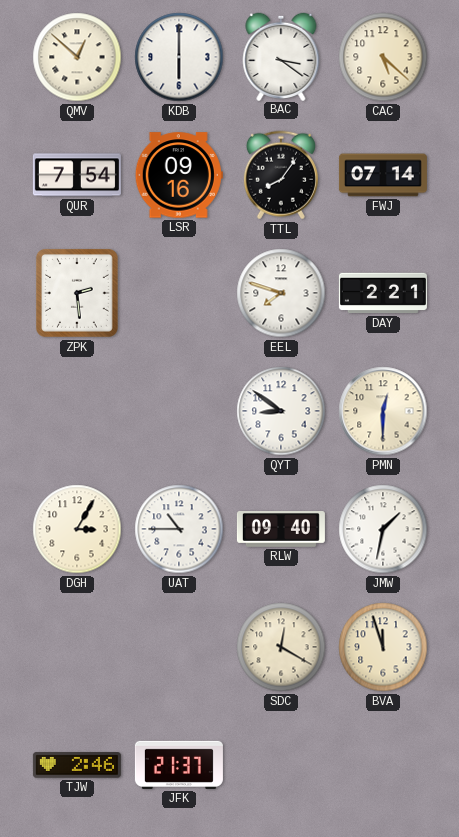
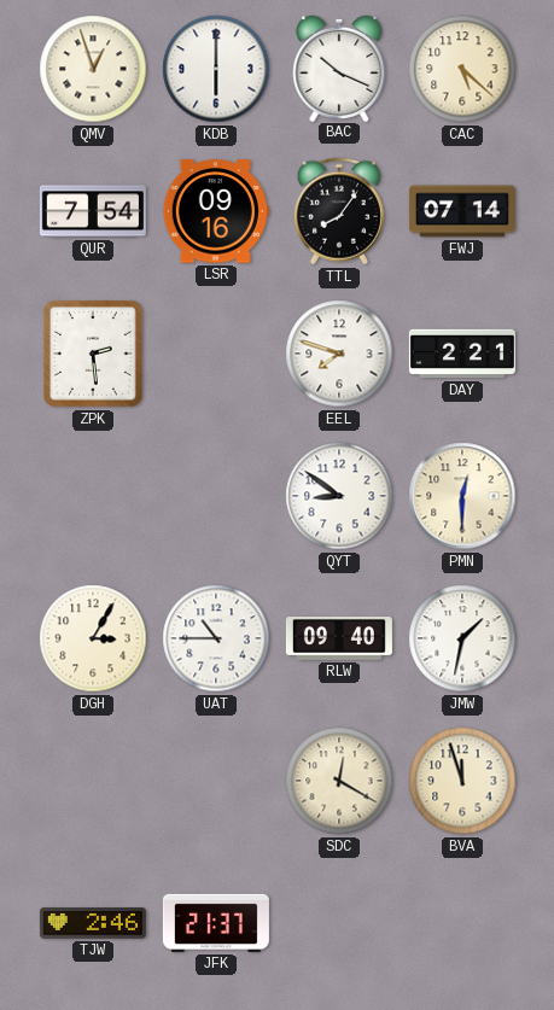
QMV: 12:52 -> 12:57 (93, 69)
BAC: 3:21 -> 10:19 (339, 68)
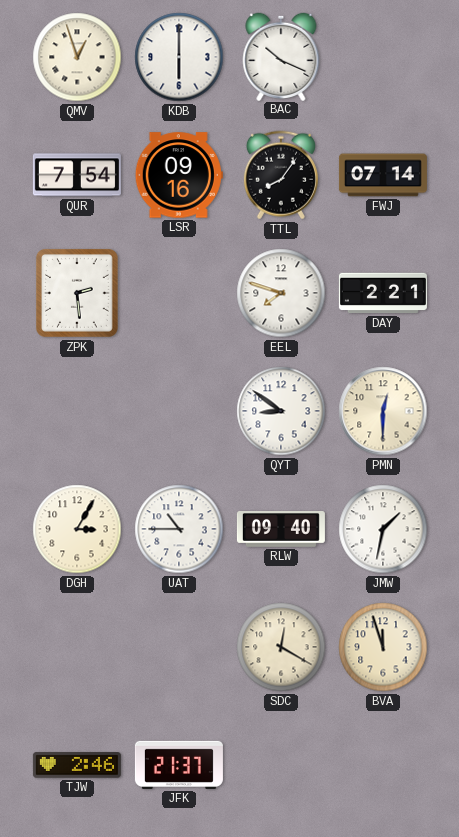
CAC: 5:22 -> none (462, 69)
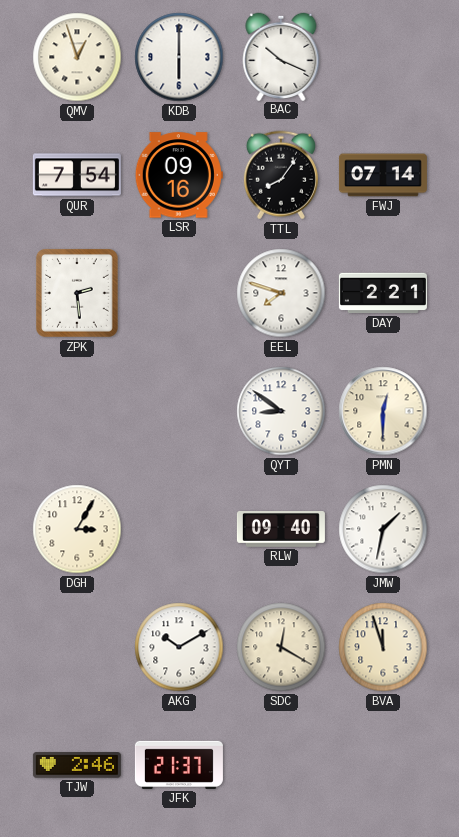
UAT: 10:45 -> none (179, 529)
AKG: none -> 10:10 (179, 647)
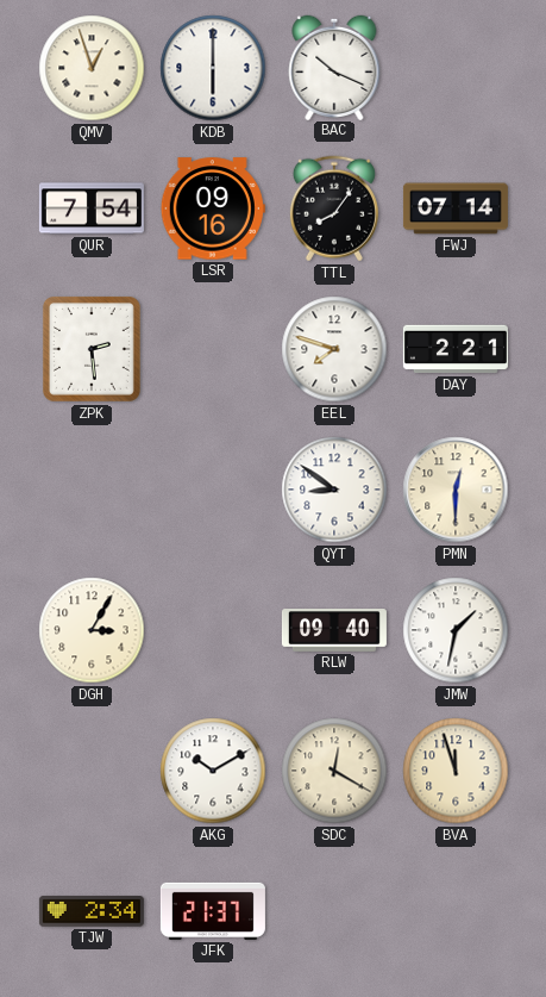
TJW: 2:46 -> 2:34 (92, 911)
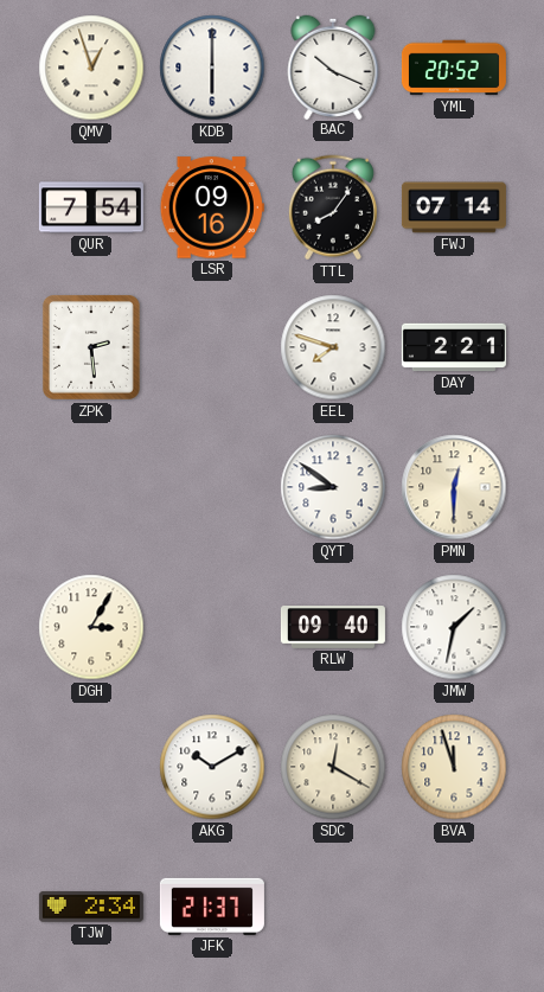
YML: none -> 20:52 (454, 68)
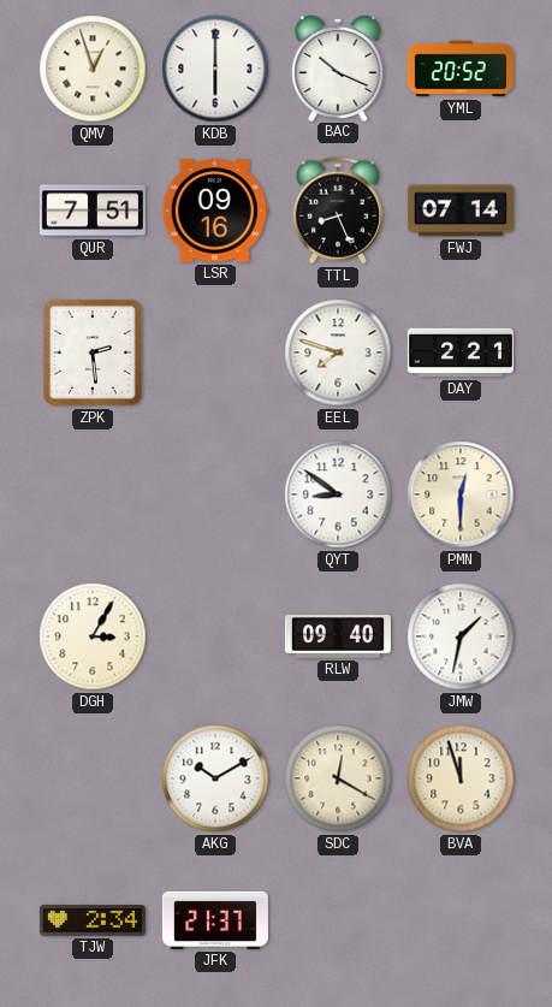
QUR: 7:54 -> 7:51 (93, 211)
TTL: 8:06 -> 8:26 (338, 211)
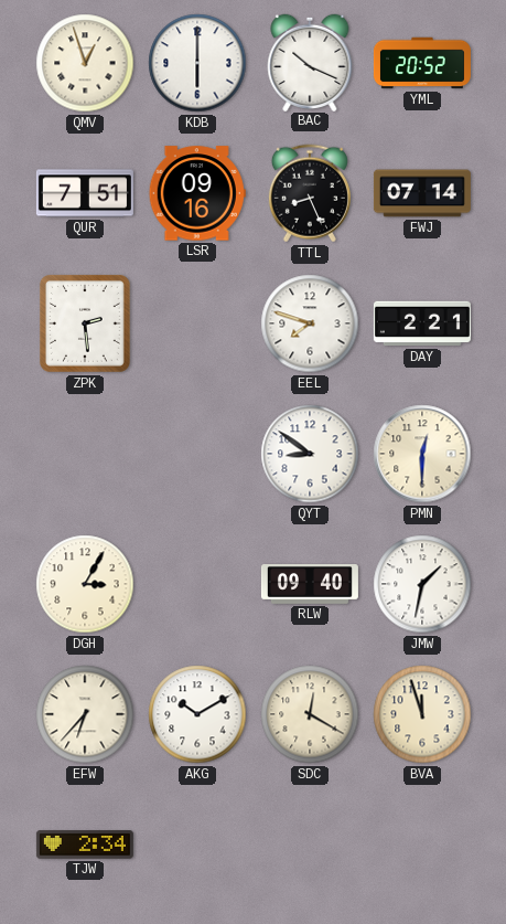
EFW: none -> 6:37 (85, 714)
JFK: 21:37 -> none (215, 920)
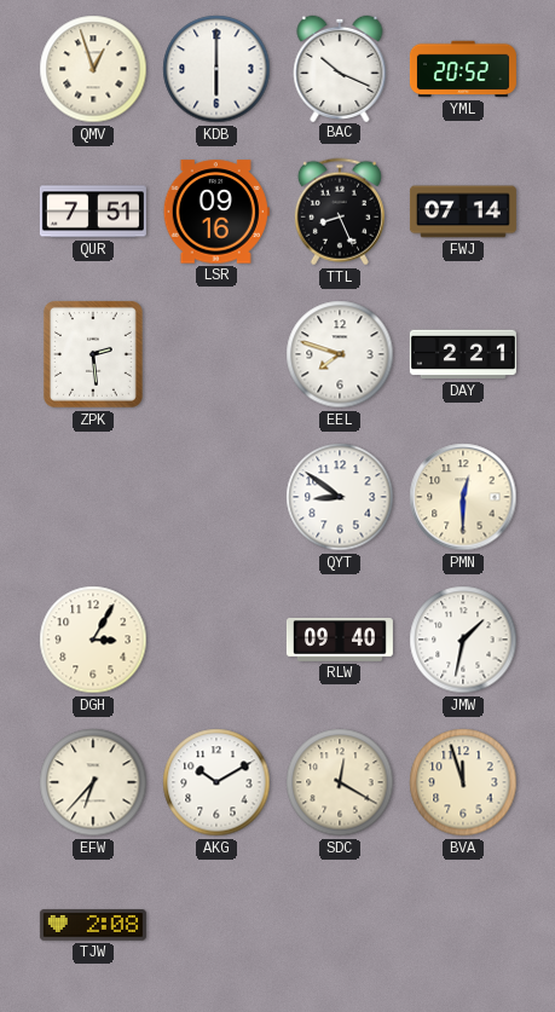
TJW: 2:34 -> 2:08 (93, 925)
